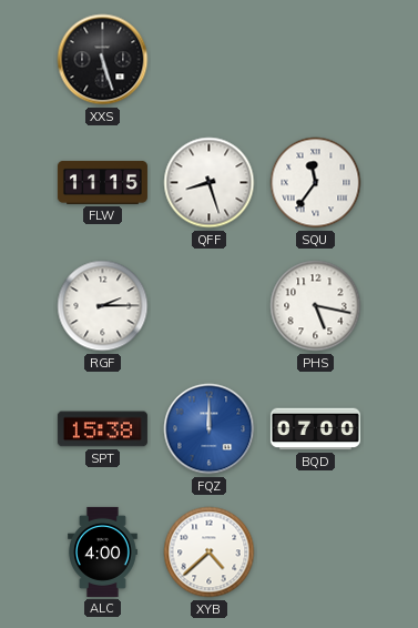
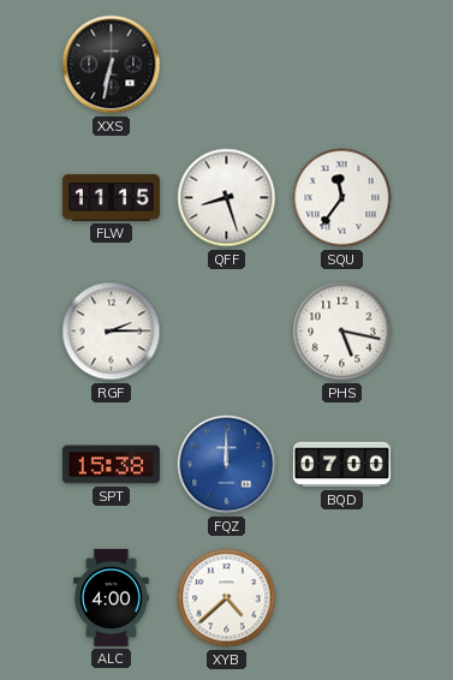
XXS: 5:27 -> 6:32 (112, 65)
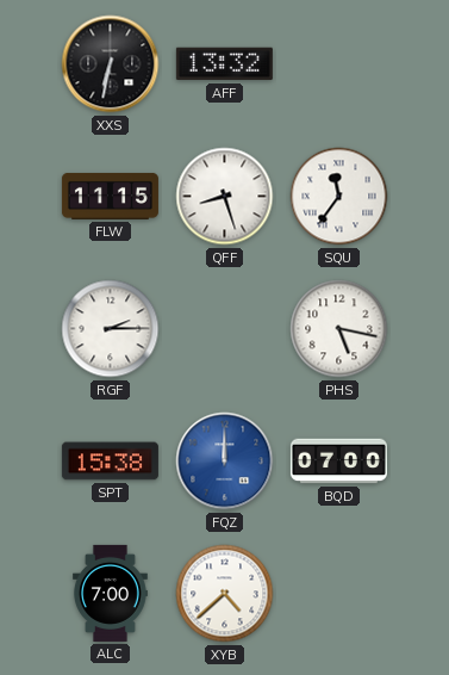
AFF: none -> 13:32 (224, 64)
ALC: 4:00 -> 7:00 (111, 593)
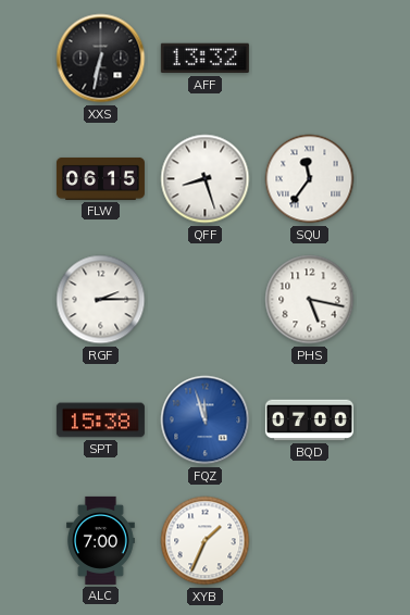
FLW: 11:15 -> 06:15 (100, 178)
FQZ: 12:00 -> 11:57 (206, 421)
XYB: 4:38 -> 1:34 (206, 541)
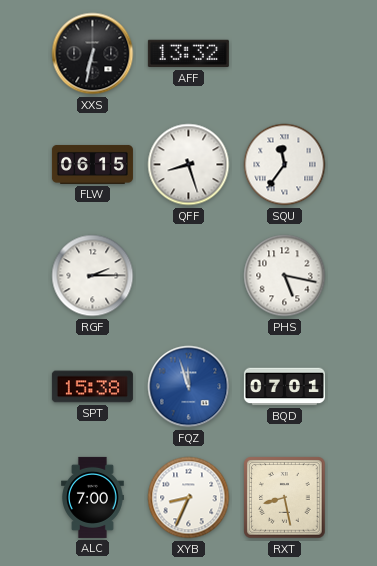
BQD: 07:00 -> 07:01 (284, 387)
XYB: 1:34 -> 8:34 (189, 498)
RXT: none -> 8:28 (285, 498)
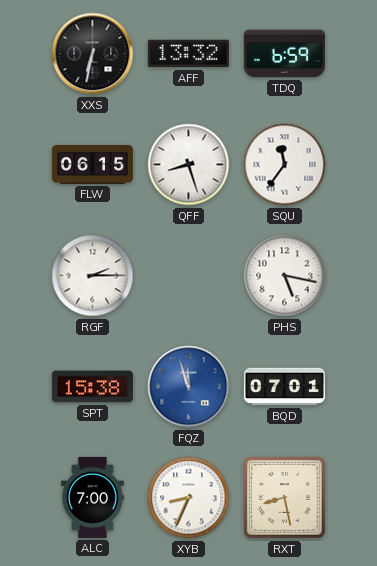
TDQ: none -> 6:59 (284, 54)
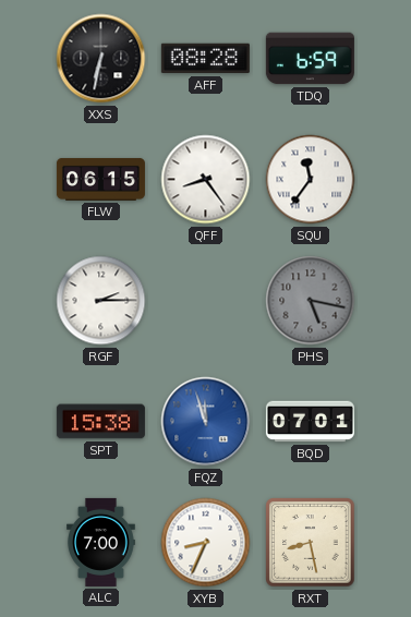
AFF: 13:32 -> 08:28 (205, 59)
QFF: 8:27 -> 8:24 (206, 180)
PHS dial: white -> grey (311, 301)
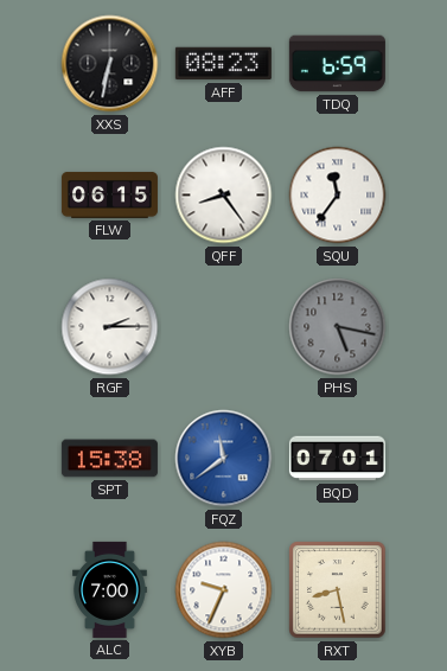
AFF: 08:28 -> 08:23 (223, 64)
FQZ: 11:57 -> 11:39 (224, 459)
XYB: 8:34 -> 9:34 (224, 590)
